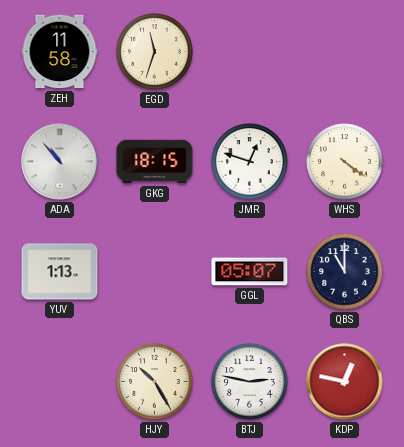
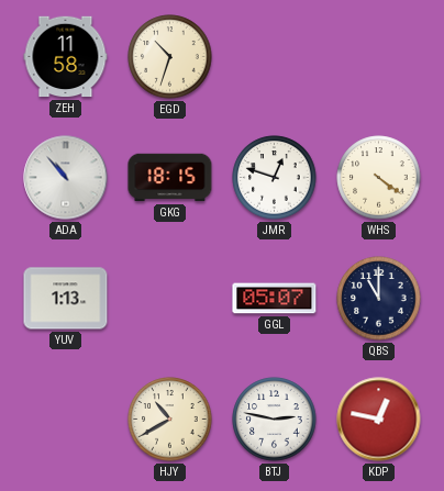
EGD: 11:33 -> 10:33 (170, 57)
HJY: 10:25 -> 10:40 (170, 420)
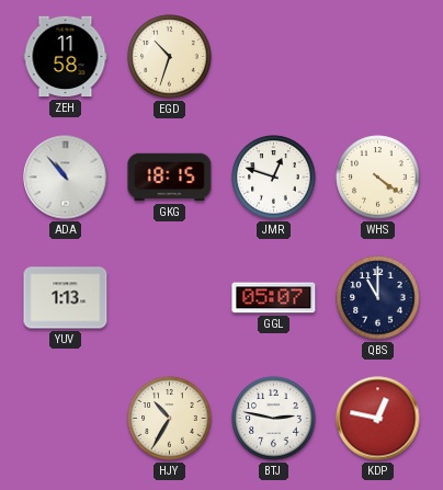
HJY: 10:40 -> 10:35 (170, 419)
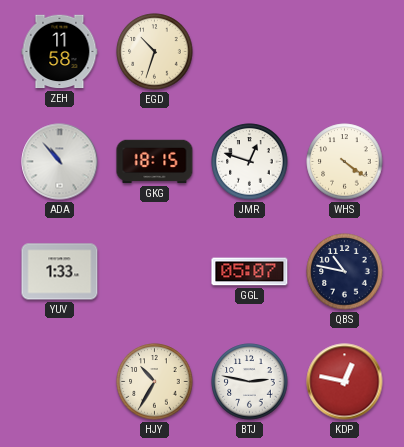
YUV: 1:13 -> 1:33 (60, 272)
QBS: 11:00 -> 10:47 (345, 272)
